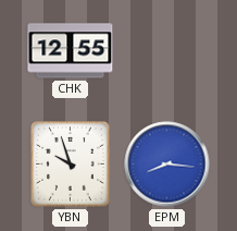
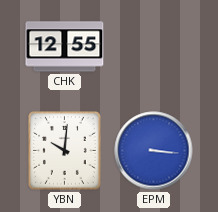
YBN: 9:57 -> 10:01 (65, 151)
EPM: 8:16 -> 3:16 (154, 151)
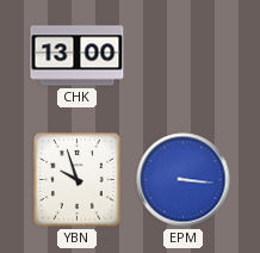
CHK: 12:55 -> 13:00 (78, 56)
YBN: 10:01 -> 9:57 (78, 180)
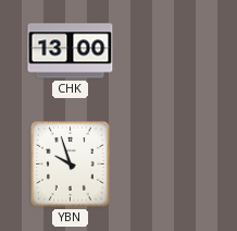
EPM: 3:16 -> none (184, 180)
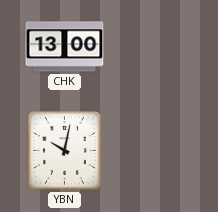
YBN: 9:57 -> 10:02 (65, 151)
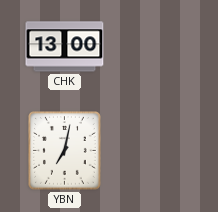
YBN: 10:02 -> 7:02 (65, 151)
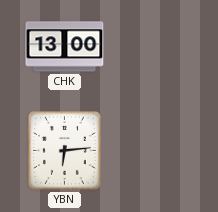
YBN: 7:02 -> 6:14 (65, 151)
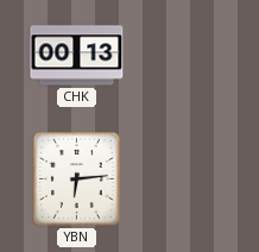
CHK: 13:00 -> 00:13 (77, 56)
